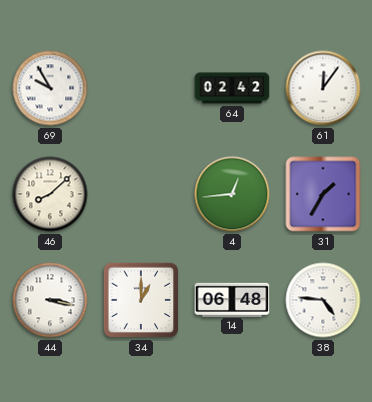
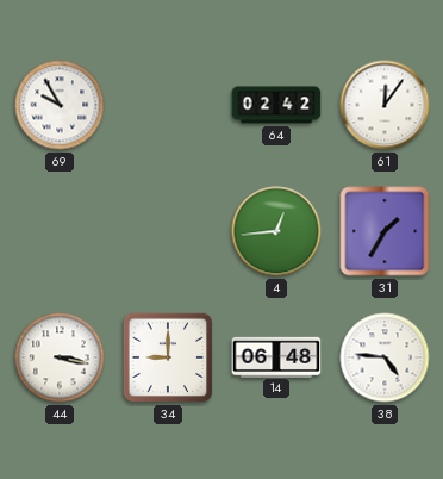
46: 8:08 -> none (50, 194)
34: 1:00 -> 9:00 (168, 357)
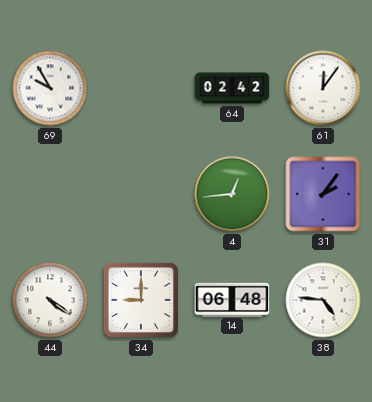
31: 1:35 -> 2:06 (323, 194)
44: 3:17 -> 4:21 (50, 300)
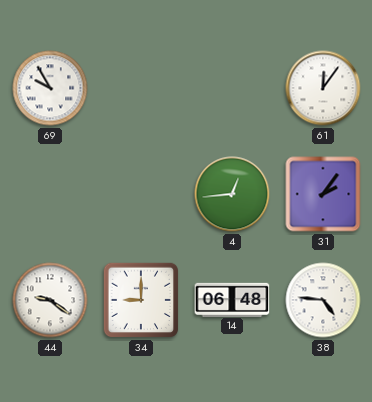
64: 02:42 -> none (232, 88)
44: 4:21 -> 9:21 (50, 300)
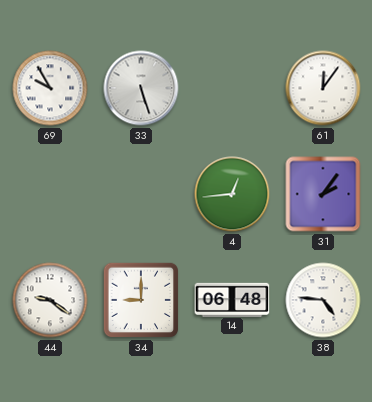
33: none -> 5:27 (141, 88)
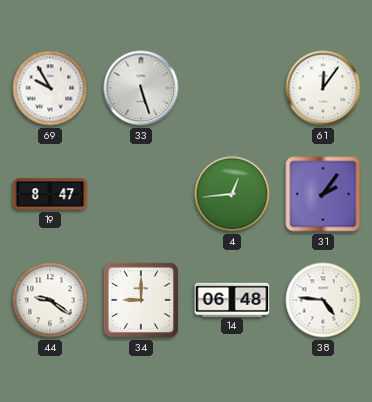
19: none -> 8:47 (50, 194)
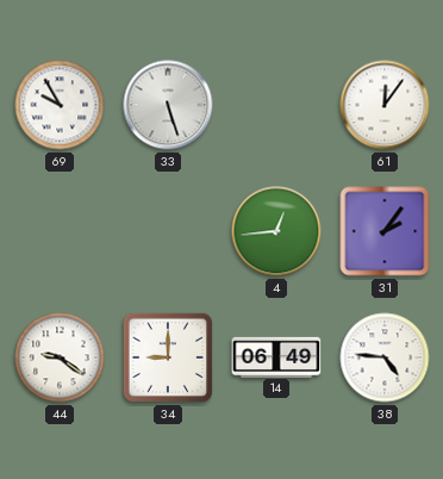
19: 8:47 -> none (50, 194)
14: 06:48 -> 06:49 (276, 356)
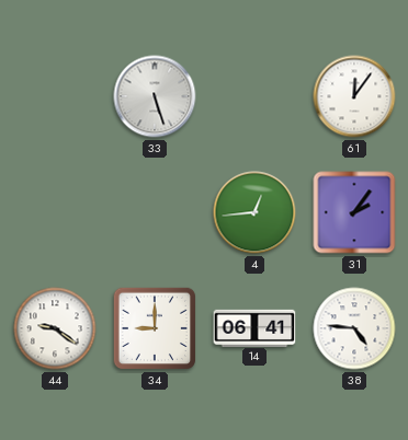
69: 9:55 -> none (60, 105)
14: 06:49 -> 06:41 (254, 327)
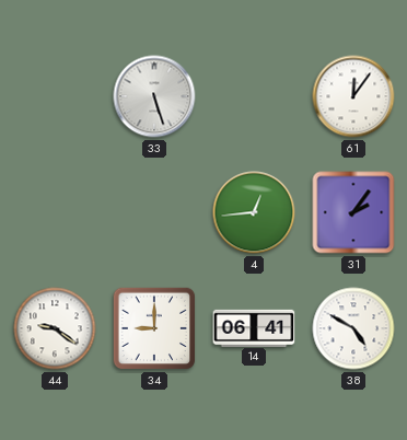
38: 4:46 -> 4:50 (353, 328)
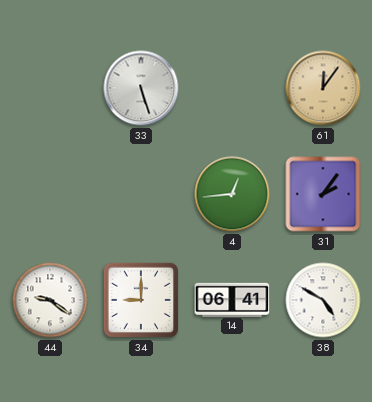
61 dial: white -> champagne (323, 88)
